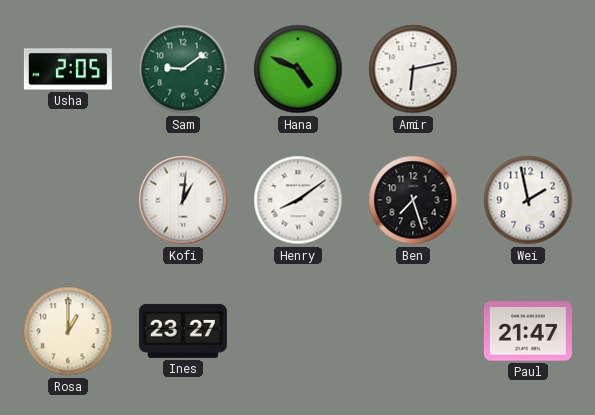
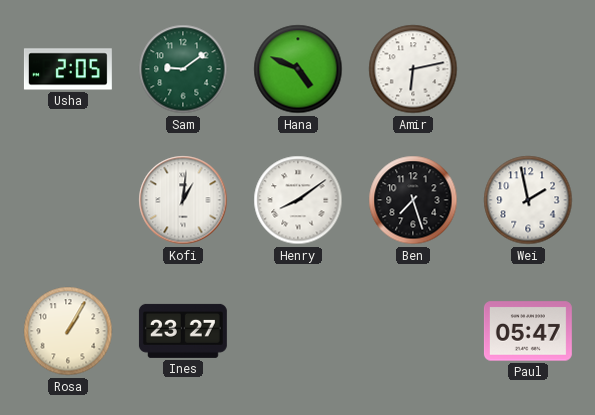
Rosa: 1:00 -> 1:05 (68, 331)
Paul: 21:47 -> 05:47 (528, 331)
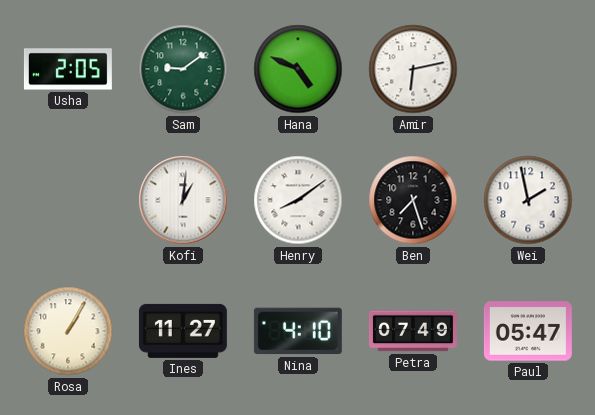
Ines: 23:27 -> 11:27 (183, 331)
Nina: none -> 4:10 (298, 331)
Petra: none -> 07:49 (414, 331)
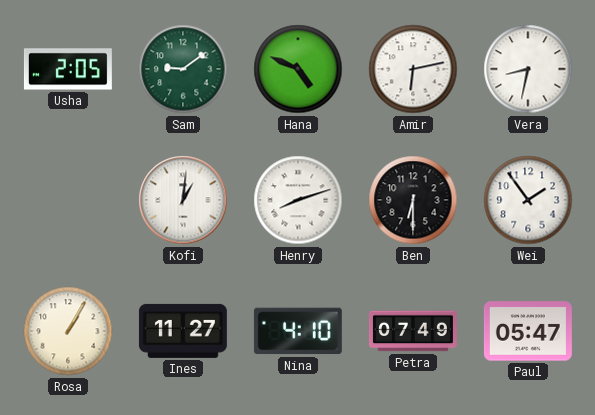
Vera: none -> 8:32 (528, 69)
Henry: 8:09 -> 8:12 (298, 200)
Ben: 7:27 -> 6:30 (413, 200)
Wei: 1:58 -> 1:54 (528, 200)
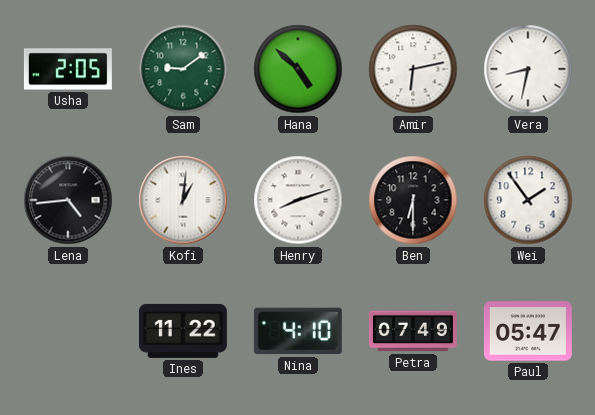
Hana: 4:49 -> 4:52 (298, 69)
Lena: none -> 4:44 (68, 200)
Rosa: 1:05 -> none (68, 331)
Ines: 11:27 -> 11:22 (183, 331)
